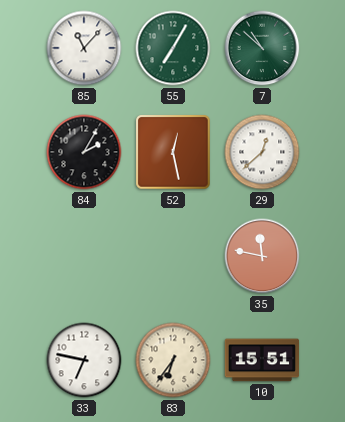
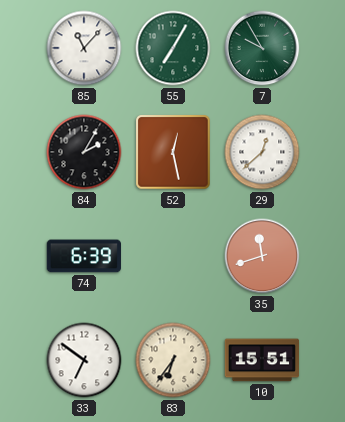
7: 10:52 -> 9:55 (262, 48)
74: none -> 6:39 (83, 256)
35: 11:47 -> 11:42 (262, 256)
33: 6:47 -> 6:51 (84, 360)
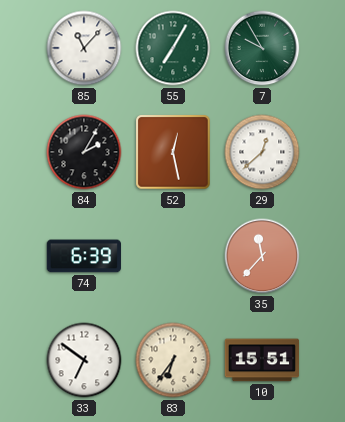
35: 11:42 -> 11:37 (262, 256)
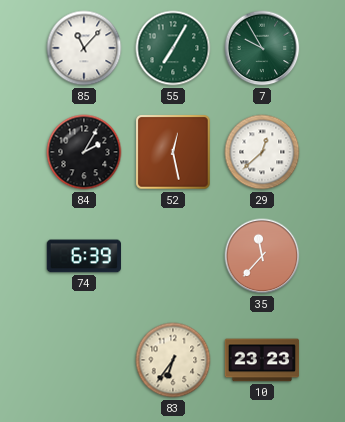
33: 6:51 -> none (84, 360)
10: 15:51 -> 23:23 (262, 360)
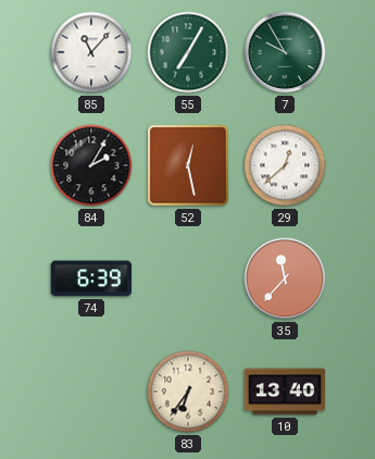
10: 23:23 -> 13:40 (285, 392)
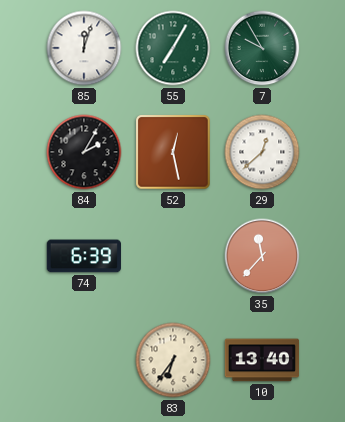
85: 11:07 -> 12:03 (84, 48)
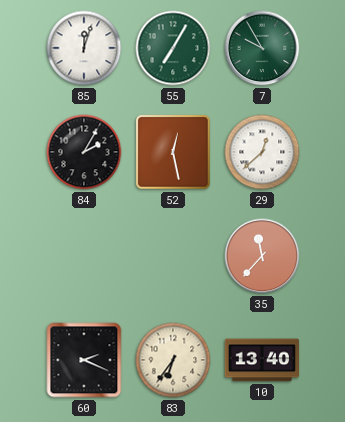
74: 6:39 -> none (83, 256)
60: none -> 2:19 (84, 360)
